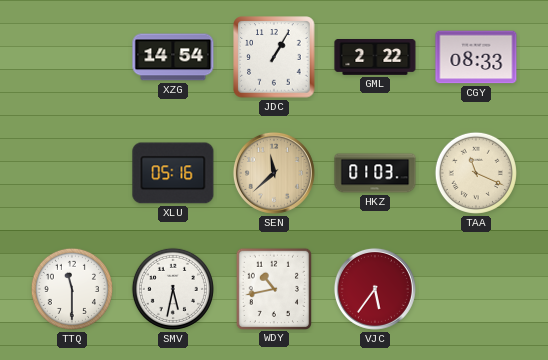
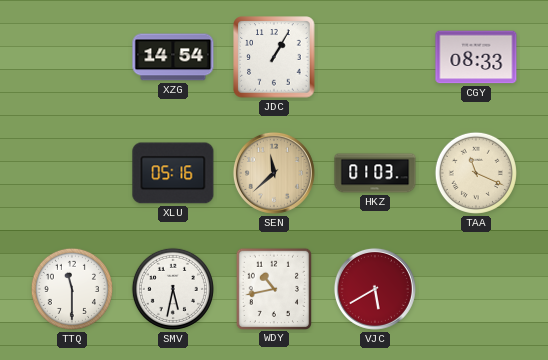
GML: 2:22 -> none (375, 57)
VJC: 5:36 -> 5:40 (375, 289)
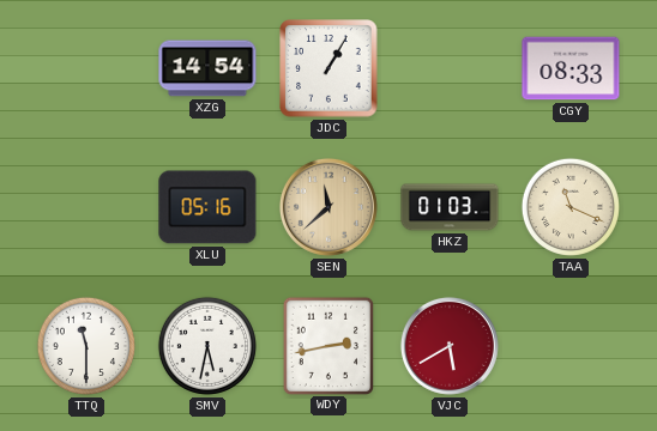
WDY: 10:43 -> 2:43 (327, 345)
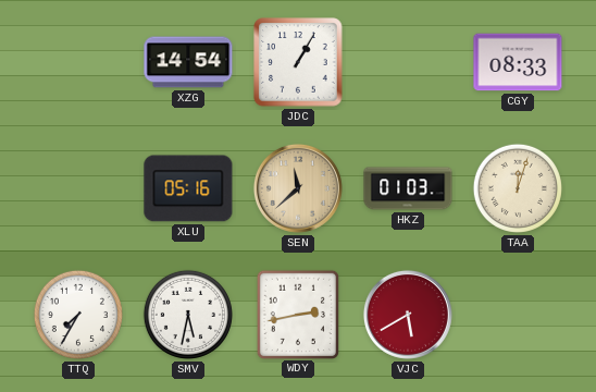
TAA: 11:19 -> 12:03 (518, 188)
TTQ: 11:30 -> 7:35 (78, 315)
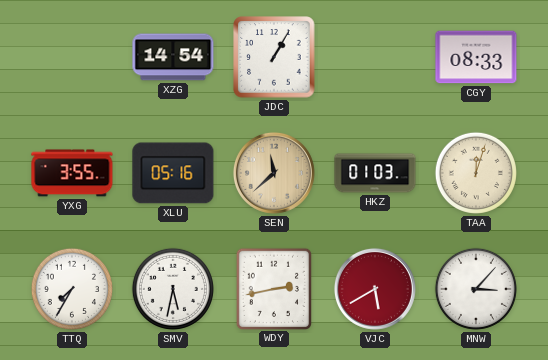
YXG: none -> 3:55 (72, 173)
MNW: none -> 3:07 (476, 289)
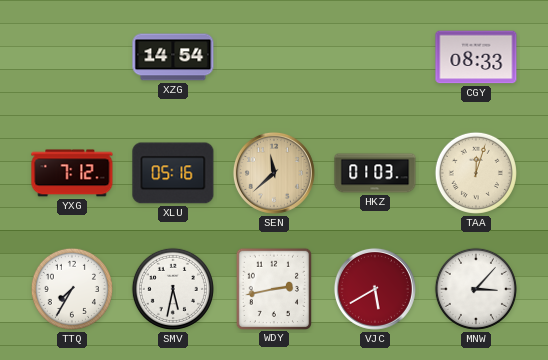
JDC: 1:05 -> none (274, 57)
YXG: 3:55 -> 7:12 (72, 173)
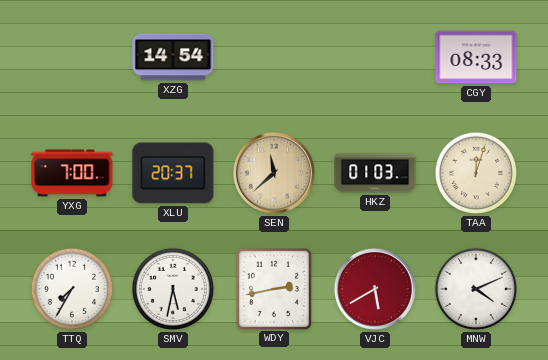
YXG: 7:12 -> 7:00 (72, 173)
XLU: 05:16 -> 20:37 (173, 173)
MNW: 3:07 -> 4:11 (476, 289)
